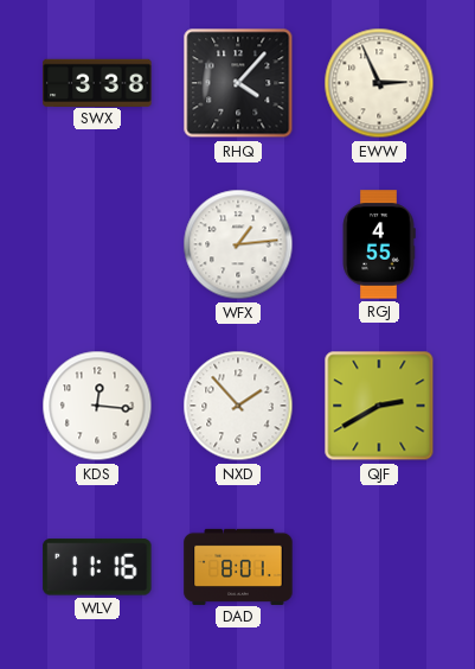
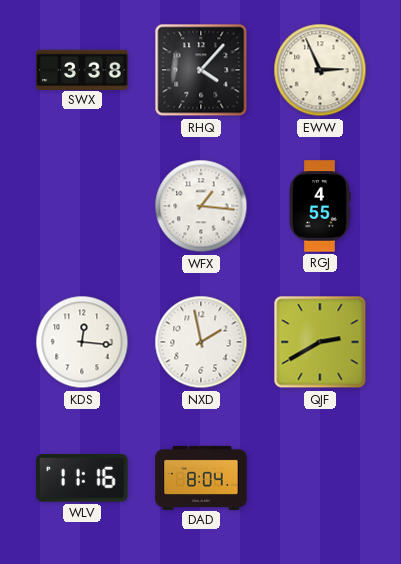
WFX: 1:14 -> 1:16 (201, 206)
NXD: 1:53 -> 1:58 (201, 342)
DAD: 8:01 -> 8:04 (201, 477)
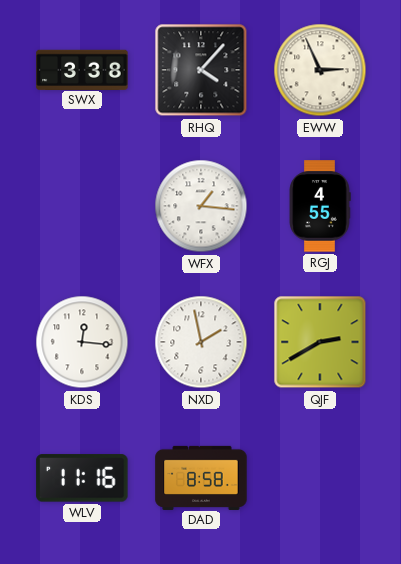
DAD: 8:04 -> 8:58 (201, 477)
